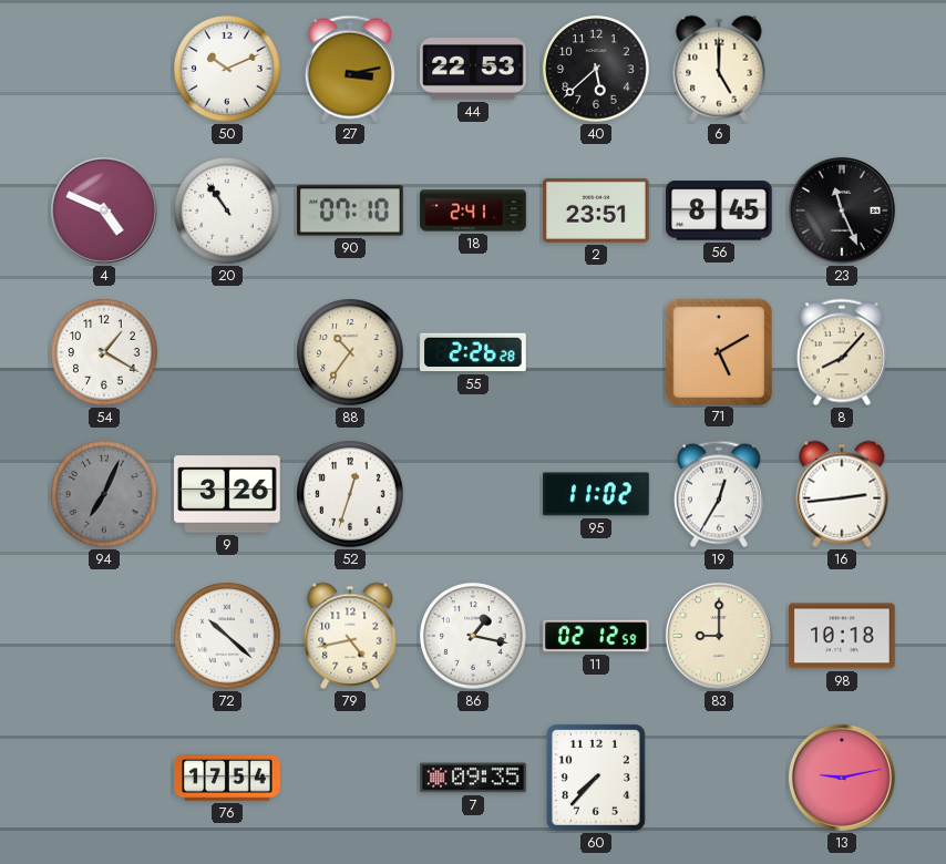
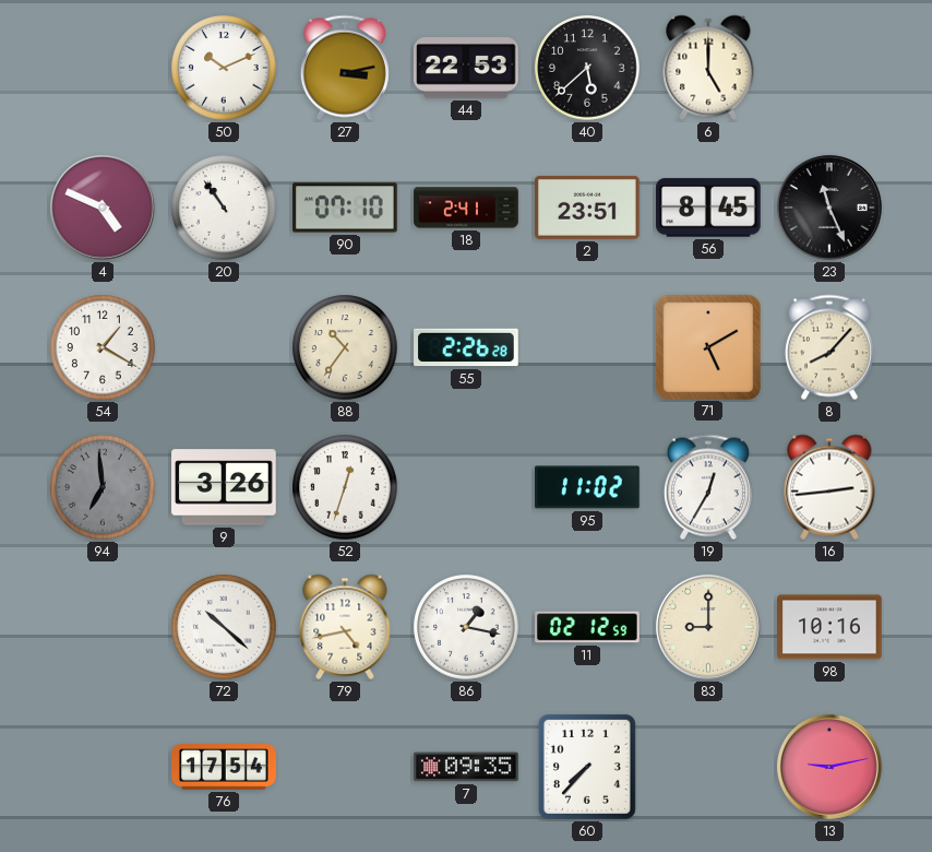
94: 7:04 -> 6:59 (103, 487)
98: 10:18 -> 10:16 (831, 627)
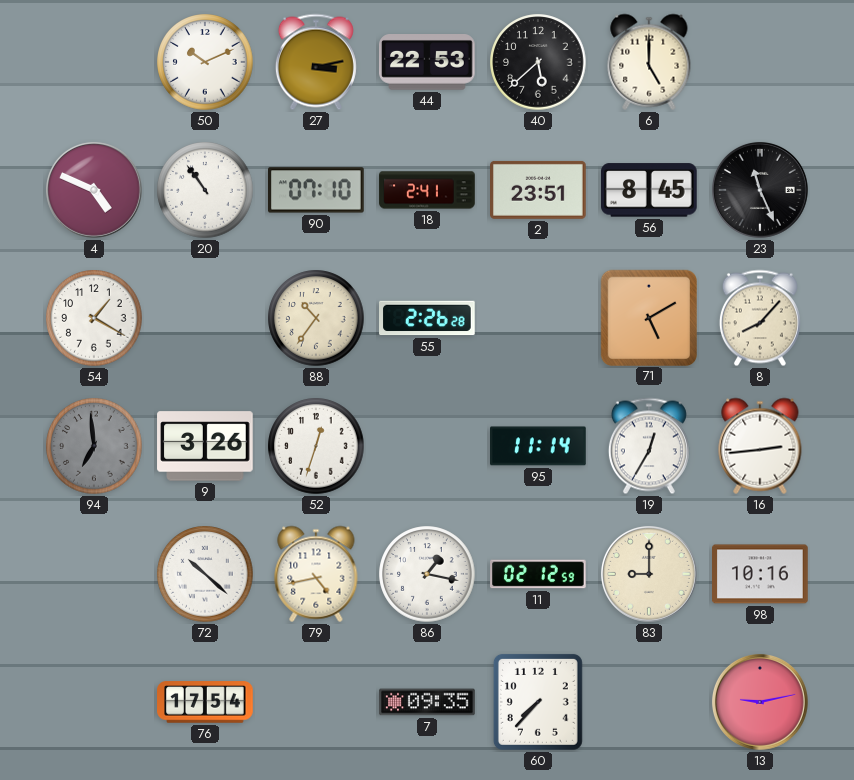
95: 11:02 -> 11:14 (539, 446)
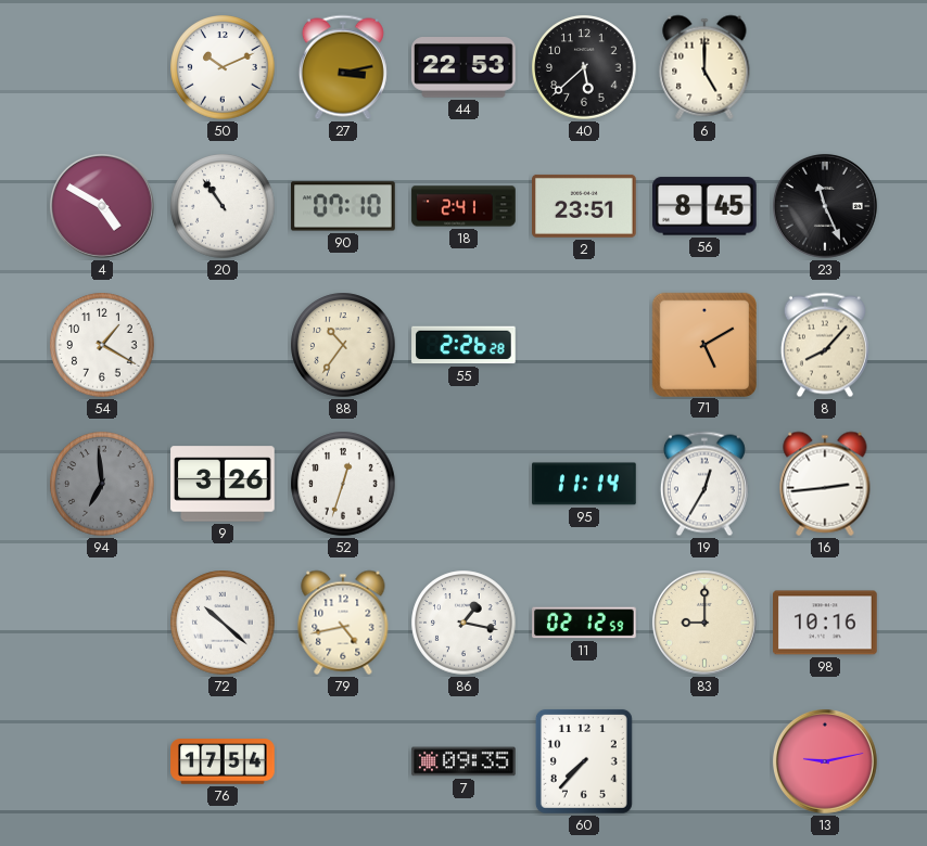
4: 4:49 -> 4:50 (102, 206)
